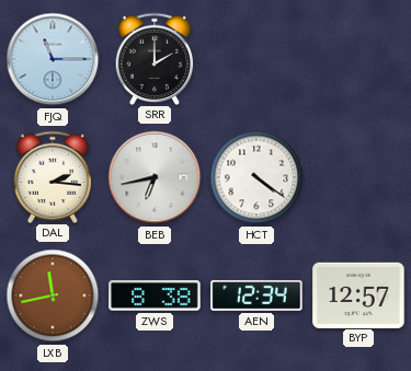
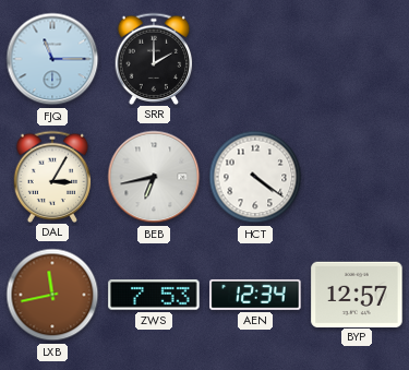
DAL: 2:16 -> 3:05 (52, 176)
ZWS: 8:38 -> 7:53 (154, 295)
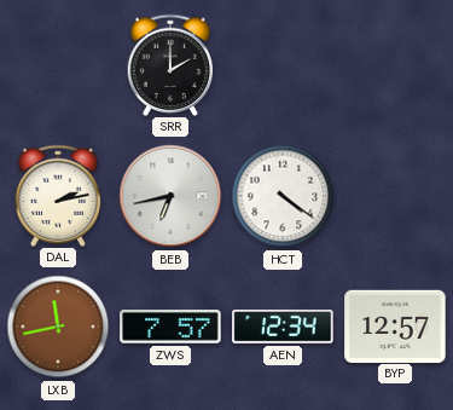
FJQ: 11:15 -> none (52, 59)
DAL: 3:05 -> 2:13 (58, 195)
ZWS: 7:53 -> 7:57 (170, 327)
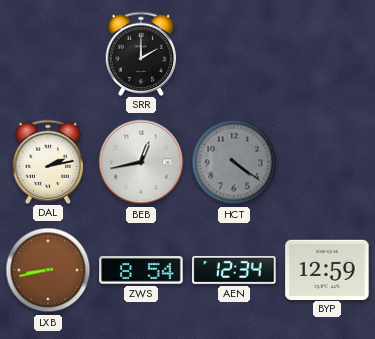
BEB: 6:43 -> 12:43 (141, 162)
HCT dial: white -> grey (234, 162)
LXB: 11:43 -> 8:43 (48, 270)
ZWS: 7:57 -> 8:54 (141, 270)
BYP: 12:57 -> 12:59 (327, 269)
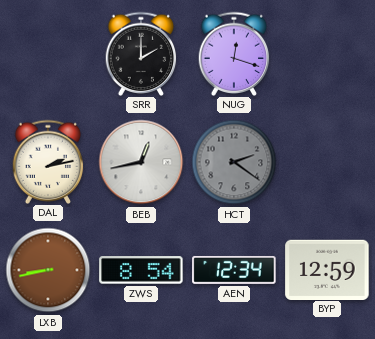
NUG: none -> 12:18 (234, 53)
HCT: 4:21 -> 2:21 (234, 162)
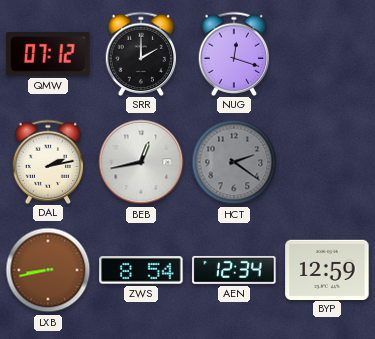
QMW: none -> 07:12 (48, 54)
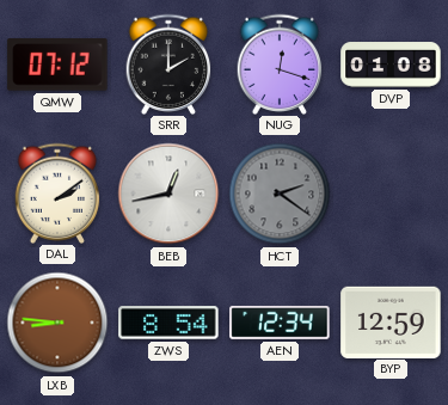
DVP: none -> 01:08 (391, 65)
DAL: 2:13 -> 2:09 (57, 192)
LXB: 8:43 -> 8:46 (57, 323)
